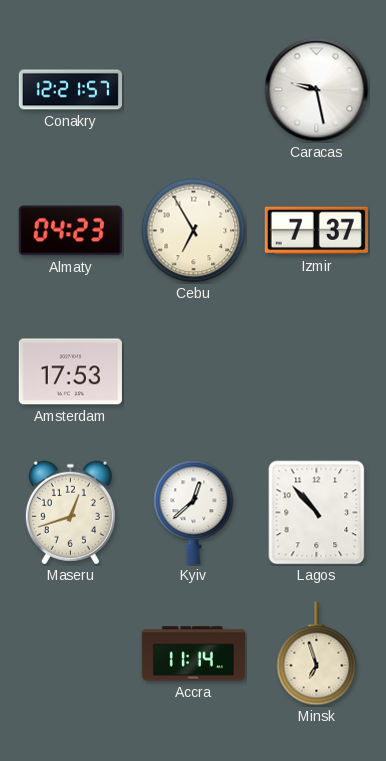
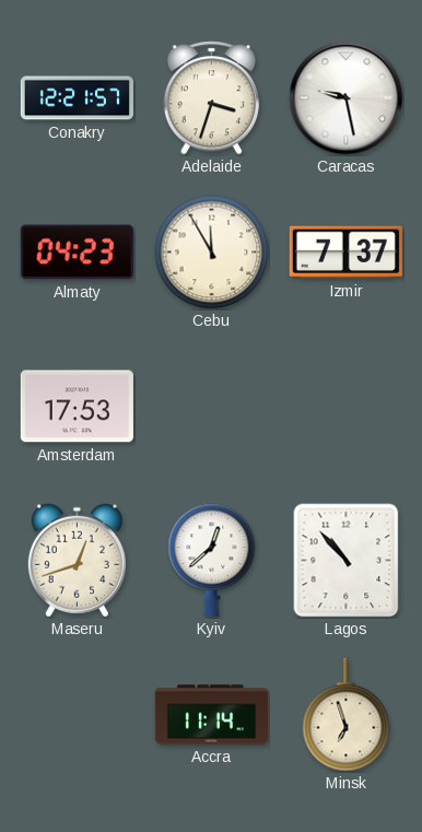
Adelaide: none -> 3:33 (211, 98)
Cebu: 6:55 -> 11:55 (212, 253)
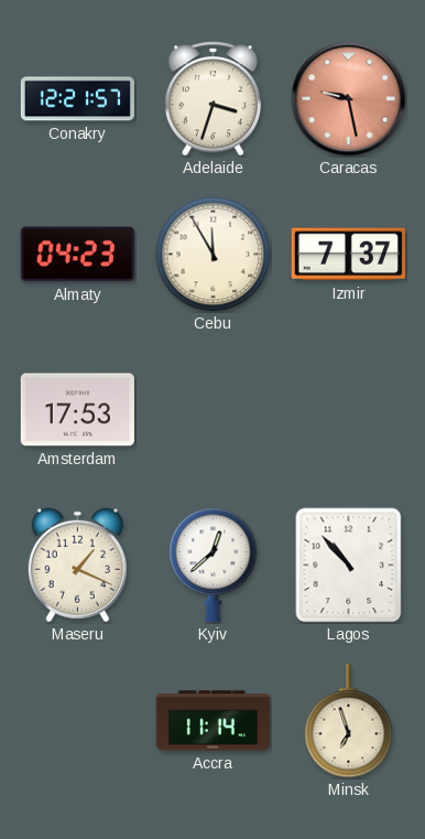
Caracas dial: white -> salmon (349, 99)
Maseru: 12:42 -> 1:19 (77, 566)
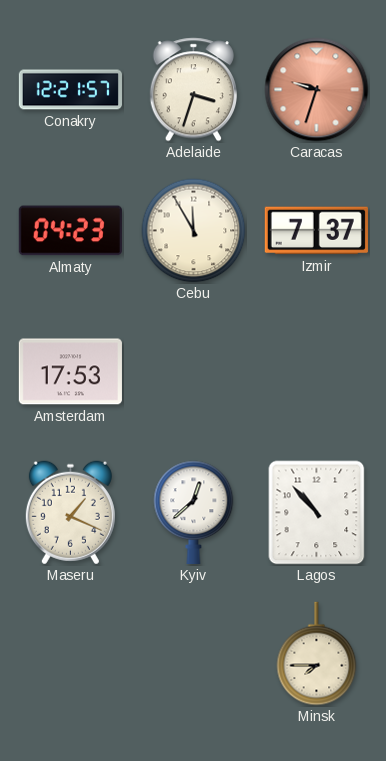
Caracas: 9:28 -> 9:33 (317, 90)
Accra: 11:14 -> none (212, 721)
Minsk: 6:57 -> 7:45 (317, 654)
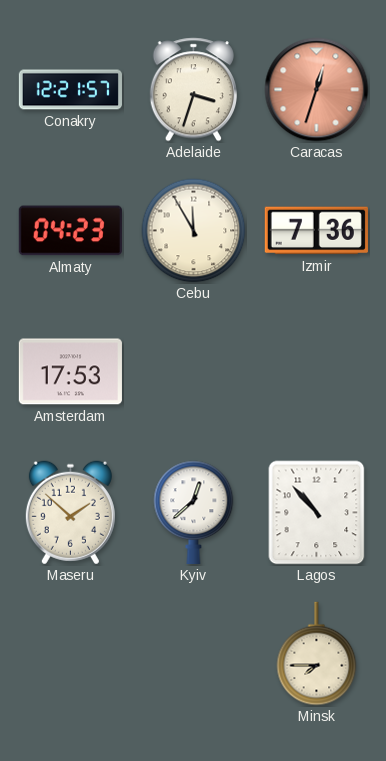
Caracas: 9:33 -> 12:33 (317, 90)
Izmir: 7:37 -> 7:36 (316, 231)
Maseru: 1:19 -> 1:52 (70, 513)
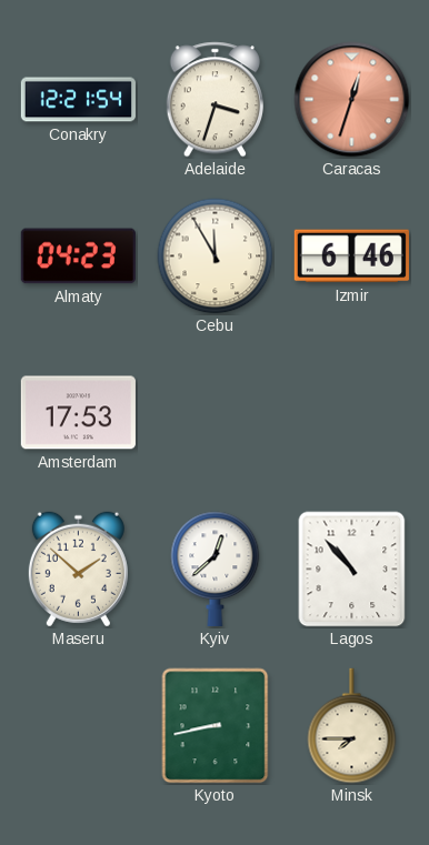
Conakry: 12:21:57 -> 12:21:54 (78, 100)
Izmir: 7:36 -> 6:46 (351, 256)
Kyoto: none -> 8:43 (216, 726)
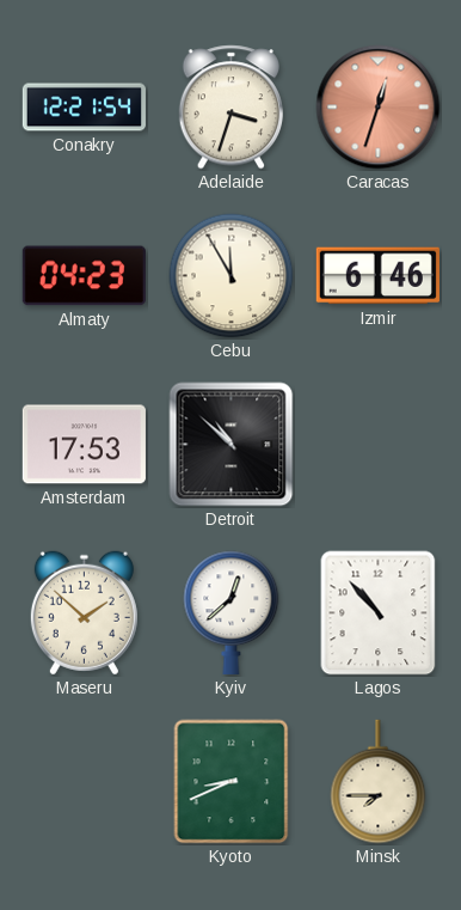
Detroit: none -> 10:52 (232, 445)
Kyoto: 8:43 -> 8:41 (232, 782)
